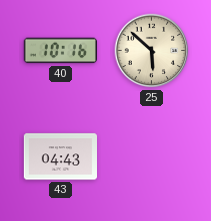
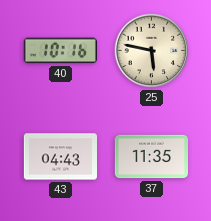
25: 5:52 -> 5:47 (152, 51)
37: none -> 11:35 (151, 157)
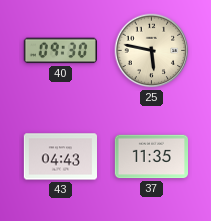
40: 10:16 -> 09:30 (60, 51)
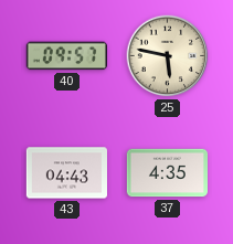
40: 09:30 -> 09:57 (66, 56)
37: 11:35 -> 4:35 (167, 173)
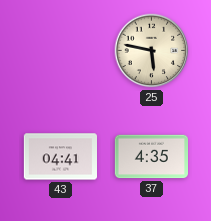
40: 09:57 -> none (66, 56)
43: 04:43 -> 04:41 (60, 157)
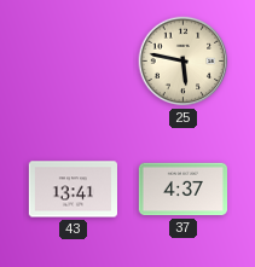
43: 04:41 -> 13:41 (73, 190)
37: 4:35 -> 4:37 (182, 190)
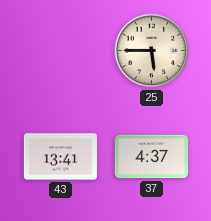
25: 5:47 -> 5:45 (152, 51)
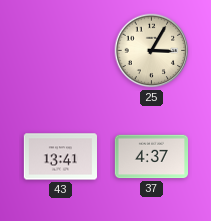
25: 5:45 -> 3:05 (152, 51)
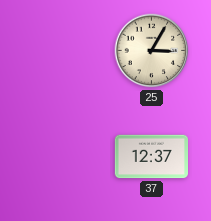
43: 13:41 -> none (60, 157)
37: 4:37 -> 12:37 (151, 157)
